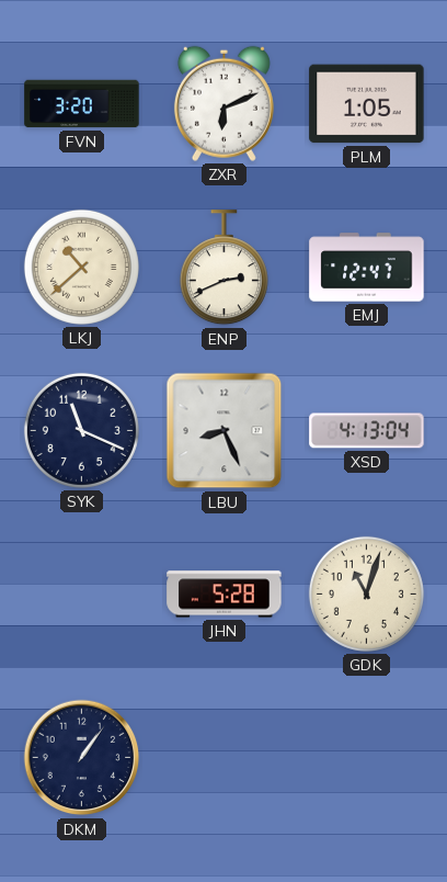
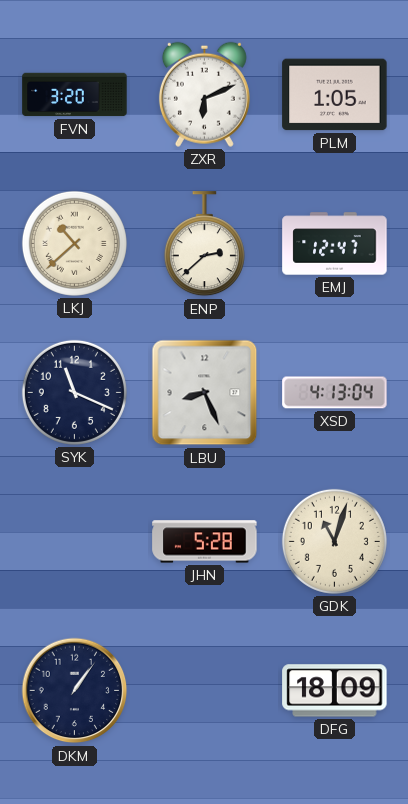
ENP: 2:41 -> 2:38 (204, 244)
DFG: none -> 18:09 (335, 691)
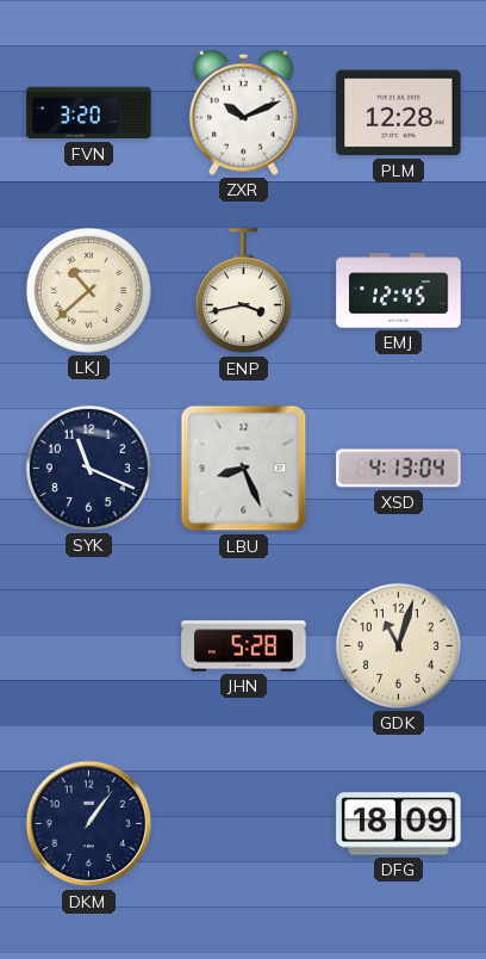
ZXR: 6:11 -> 10:11 (243, 112)
PLM: 1:05 -> 12:28 (399, 113)
ENP: 2:38 -> 3:43 (243, 291)
EMJ: 12:47 -> 12:45 (399, 291)
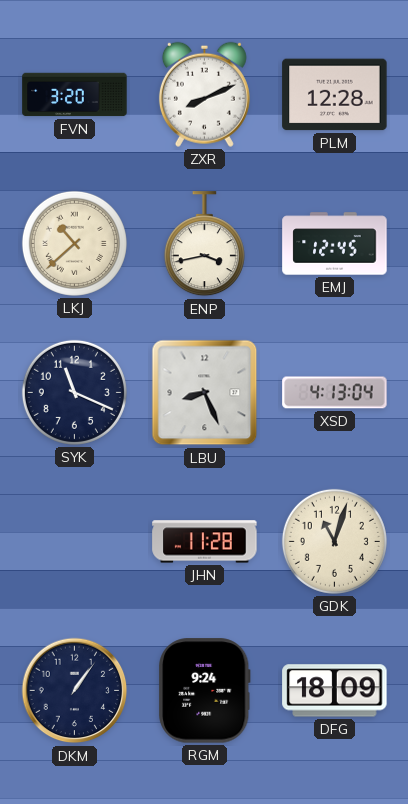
ZXR: 10:11 -> 8:11 (204, 94)
JHN: 5:28 -> 11:28 (205, 542)
RGM: none -> 9:24 (205, 691)
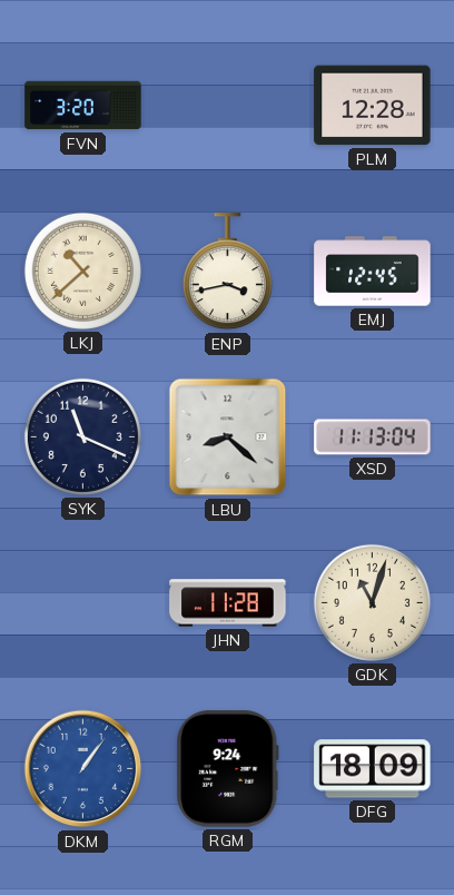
ZXR: 8:11 -> none (204, 94)
LBU: 8:26 -> 8:22 (228, 437)
XSD: 4:13 -> 11:13 (373, 437)
DKM dial: navy -> blue (83, 769)
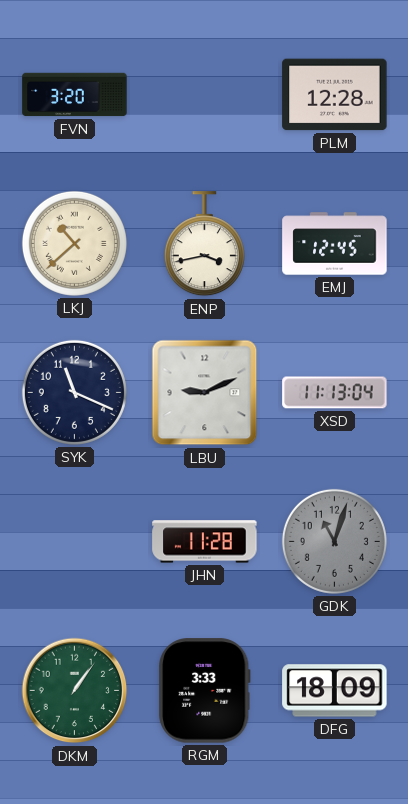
LBU: 8:22 -> 9:11 (205, 393)
GDK dial: cream -> grey (334, 541)
DKM dial: blue -> green (75, 691)
RGM: 9:24 -> 3:33 (205, 691)
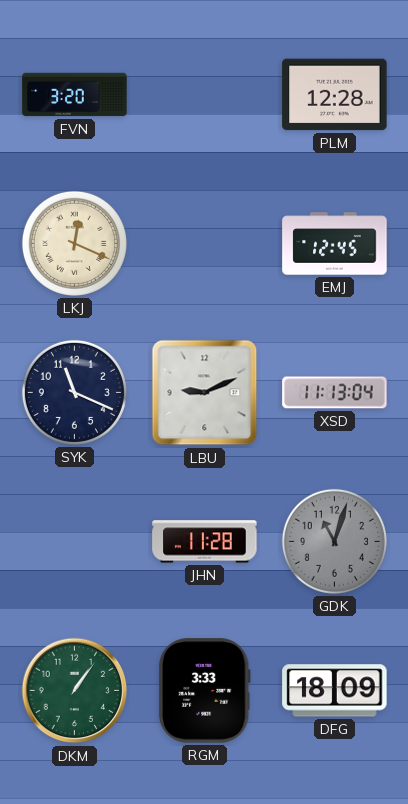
LKJ: 10:38 -> 12:19 (74, 243)
ENP: 3:43 -> none (204, 244)
